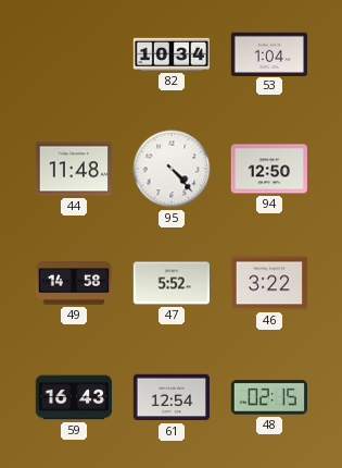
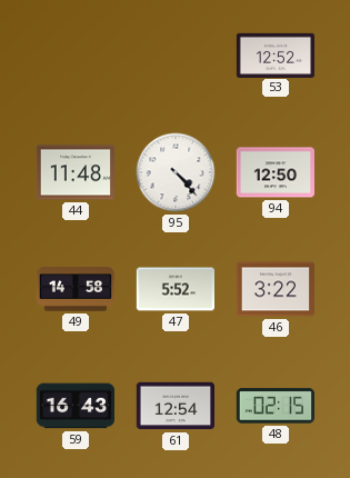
82: 10:34 -> none (170, 54)
53: 1:04 -> 12:52 (276, 54)
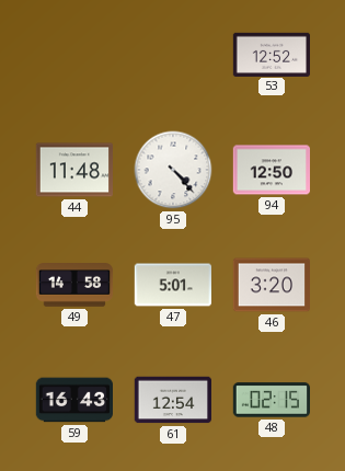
47: 5:52 -> 5:01 (172, 285)
46: 3:22 -> 3:20 (271, 285)
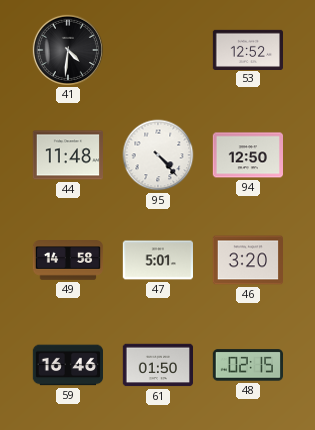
41: none -> 4:31 (67, 49)
59: 16:43 -> 16:46 (67, 365)
61: 12:54 -> 01:50 (157, 365)
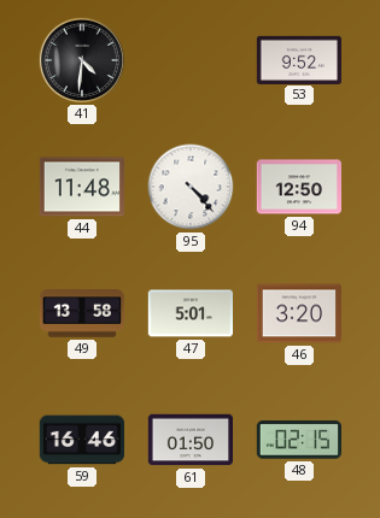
53: 12:52 -> 9:52 (299, 59)
49: 14:58 -> 13:58 (82, 313)
